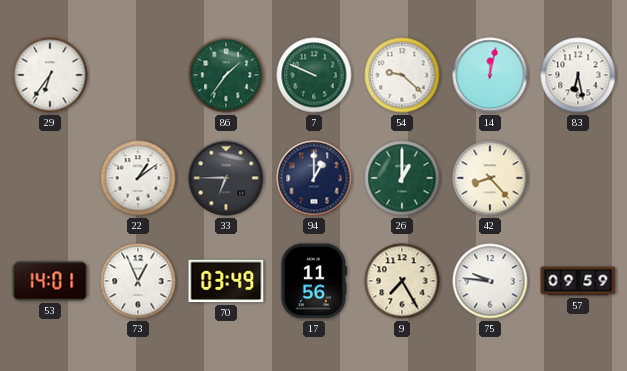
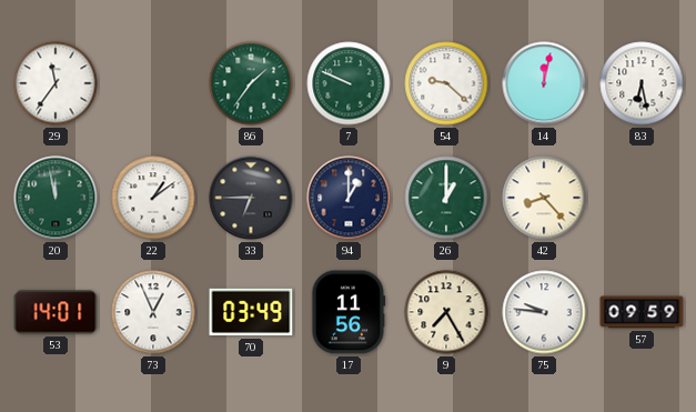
29: 6:36 -> 11:36 (56, 83)
20: none -> 11:58 (56, 198)
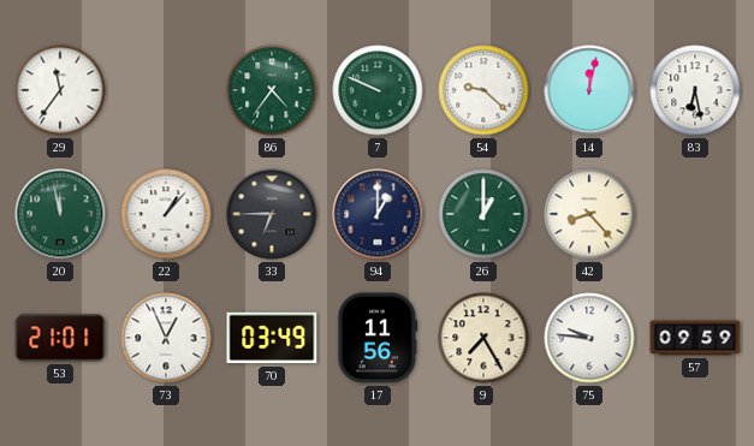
86: 1:36 -> 4:36 (272, 90)
22: 1:09 -> 1:07 (166, 214)
53: 14:01 -> 21:01 (60, 338)
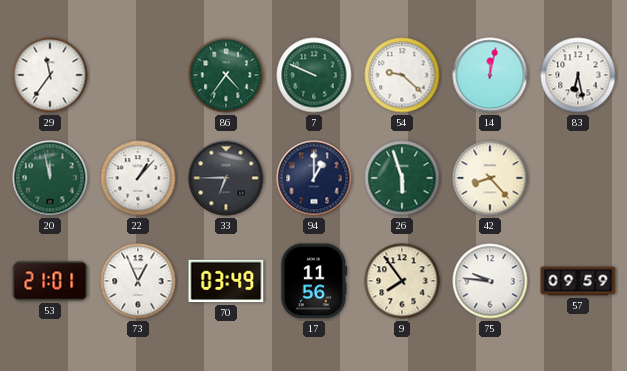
26: 1:00 -> 5:57 (402, 178)
9: 7:25 -> 7:54 (402, 281)
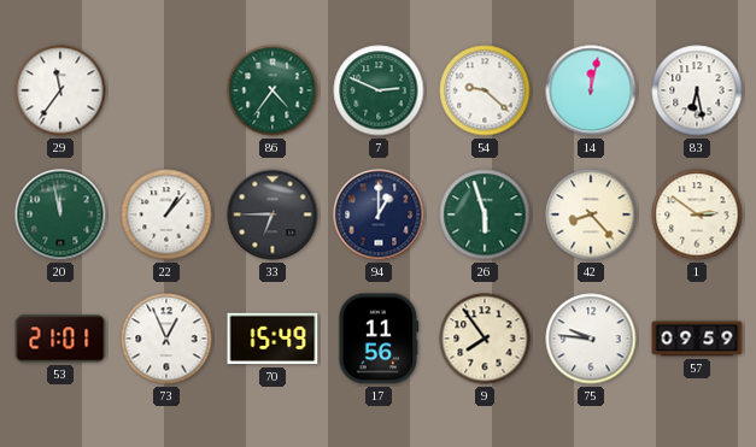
7: 9:49 -> 2:49 (379, 90)
1: none -> 2:51 (697, 214)
70: 03:49 -> 15:49 (272, 339)
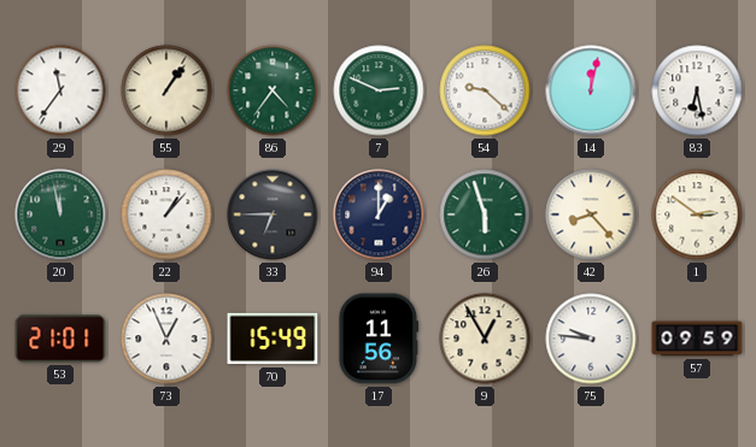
55: none -> 1:06 (166, 90)
9: 7:54 -> 12:55 (485, 339)
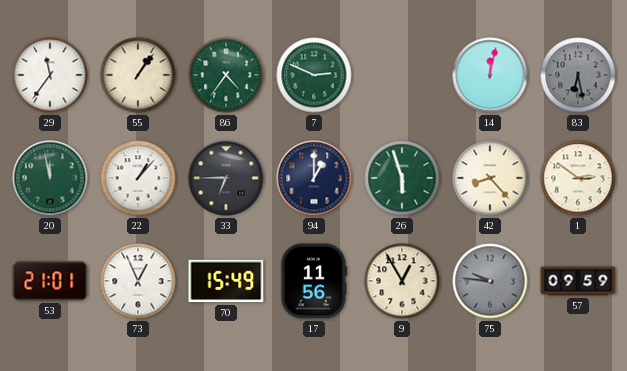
54: 9:22 -> none (485, 90)
83 dial: white -> grey (578, 75)
75 dial: white -> grey (490, 281)
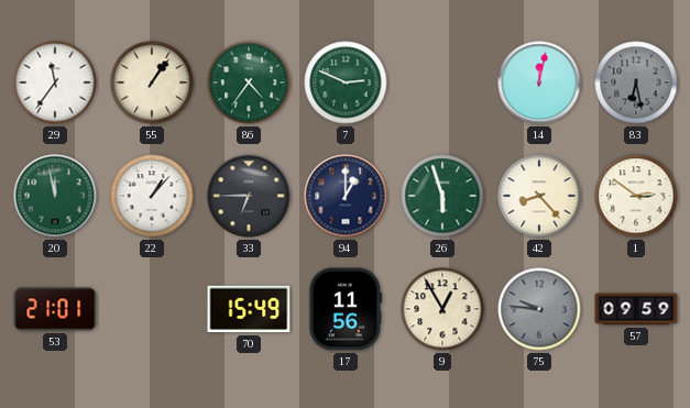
73: 12:56 -> none (138, 281)
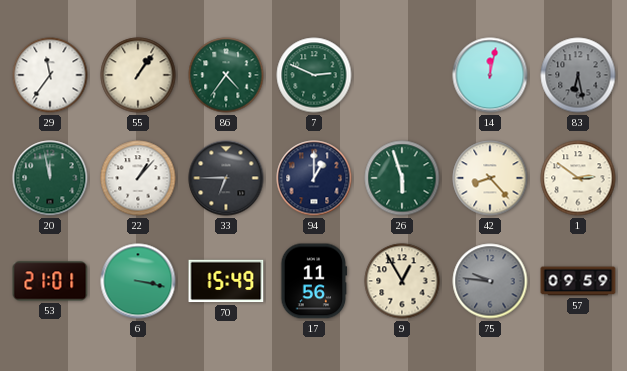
6: none -> 3:17 (138, 281)
